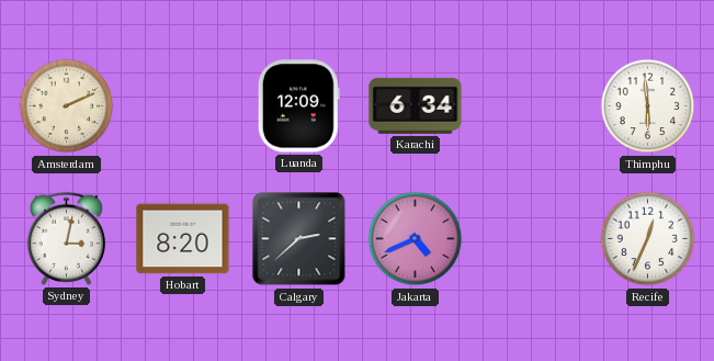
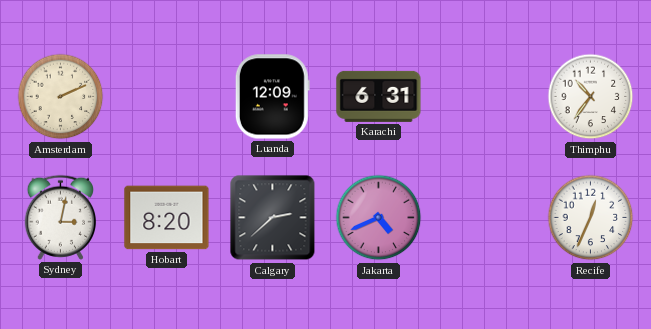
Karachi: 6:34 -> 6:31 (379, 96)
Thimphu: 5:59 -> 10:36 (591, 97)
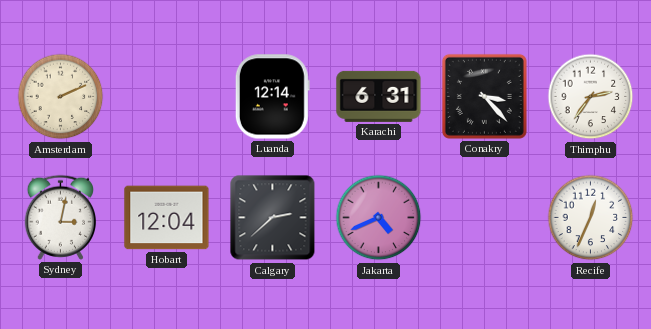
Luanda: 12:09 -> 12:14 (272, 97)
Conakry: none -> 3:23 (484, 96)
Thimphu: 10:36 -> 2:36 (591, 97)
Hobart: 8:20 -> 12:04 (167, 218)
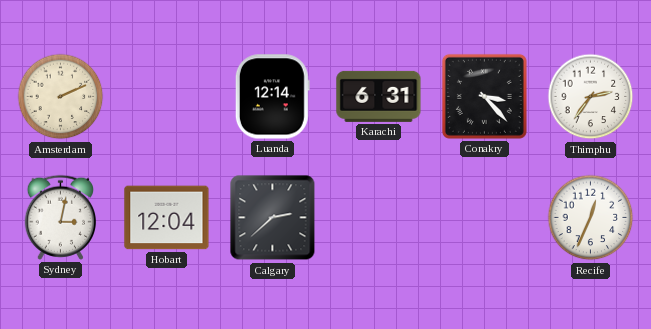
Jakarta: 4:41 -> none (379, 218)
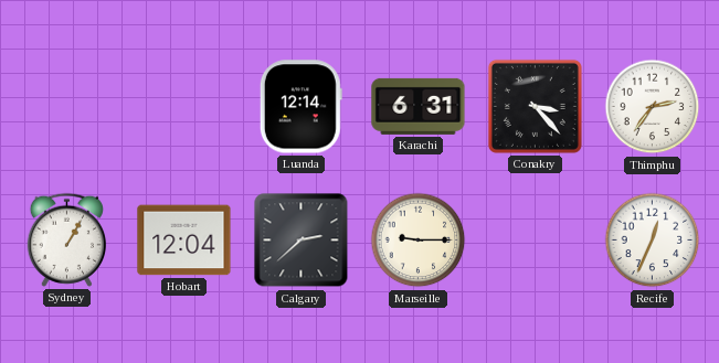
Amsterdam: 2:11 -> none (61, 97)
Sydney: 3:02 -> 1:05 (66, 239)
Marseille: none -> 9:15 (419, 241)
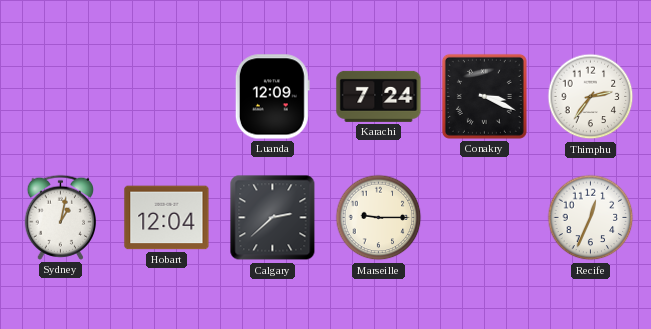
Luanda: 12:14 -> 12:09 (272, 97)
Karachi: 6:31 -> 7:24 (379, 96)
Conakry: 3:23 -> 3:19 (484, 96)
Sydney: 1:05 -> 1:02 (60, 217)
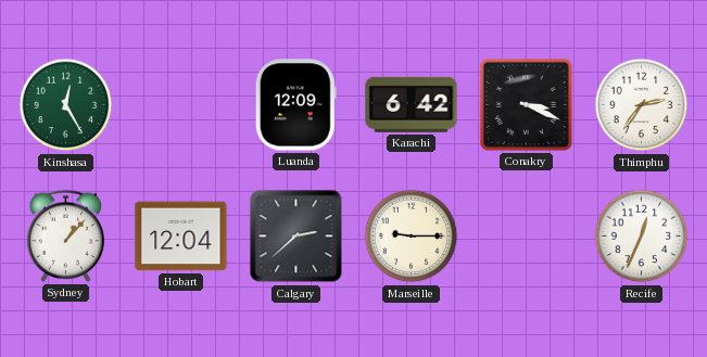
Kinshasa: none -> 12:25 (66, 105)
Karachi: 7:24 -> 6:42 (412, 104)
Sydney: 1:02 -> 1:07 (65, 235)
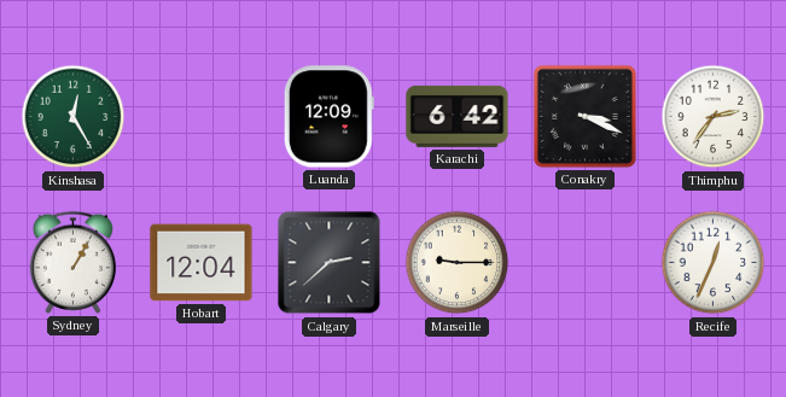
Sydney: 1:07 -> 1:05 (72, 262)
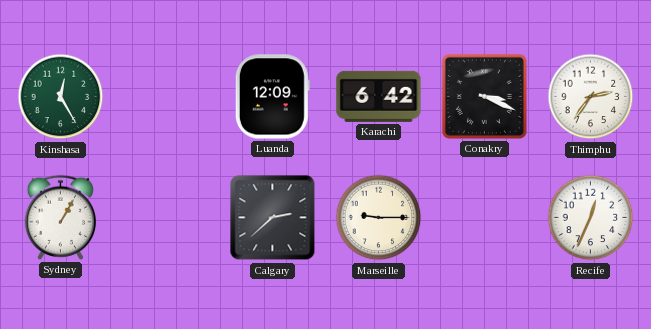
Hobart: 12:04 -> none (202, 263)
